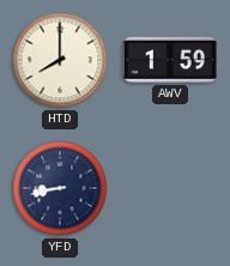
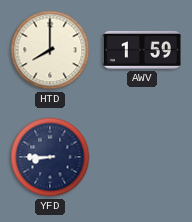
YFD: 8:43 -> 8:45 (50, 157)
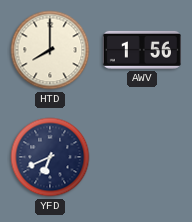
AWV: 1:59 -> 1:56 (142, 50)
YFD: 8:45 -> 6:41 (50, 157)
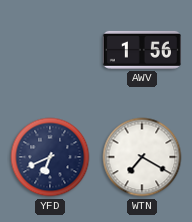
HTD: 8:00 -> none (50, 50)
WTN: none -> 7:20 (142, 157)
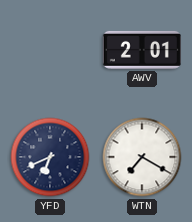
AWV: 1:56 -> 2:01 (142, 50)
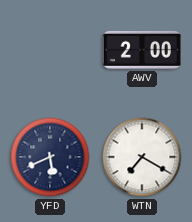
AWV: 2:01 -> 2:00 (142, 50)
YFD: 6:41 -> 5:41 (50, 157)
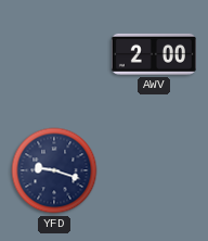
YFD: 5:41 -> 9:18 (54, 170)
WTN: 7:20 -> none (142, 157)
